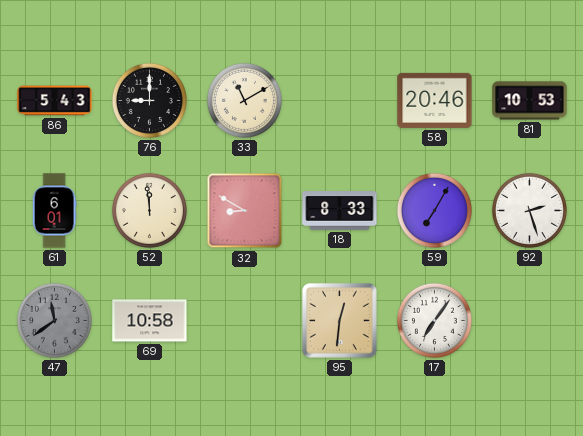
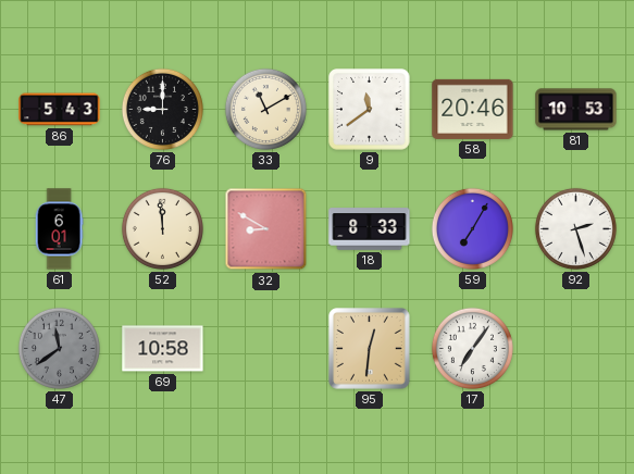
9: none -> 11:39 (370, 110)
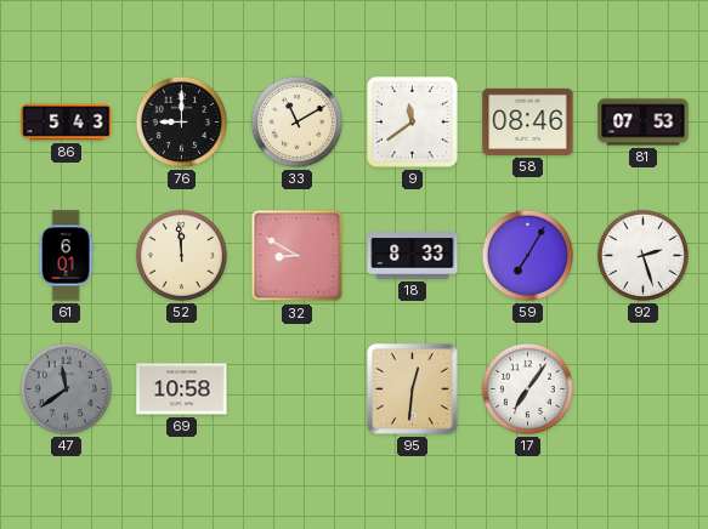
58: 20:46 -> 08:46 (528, 121)
81: 10:53 -> 07:53 (644, 123)
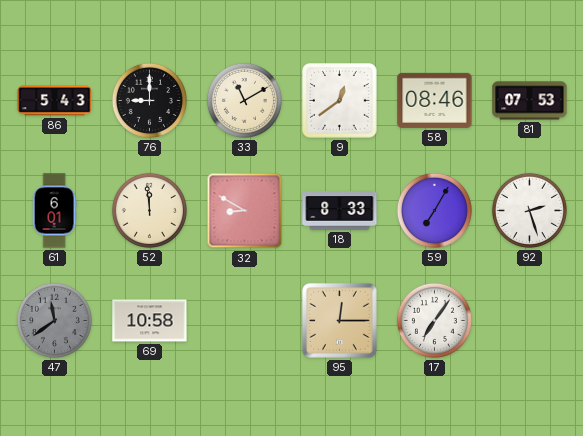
9: 11:39 -> 12:39 (340, 101)
95: 12:31 -> 12:15 (340, 321)
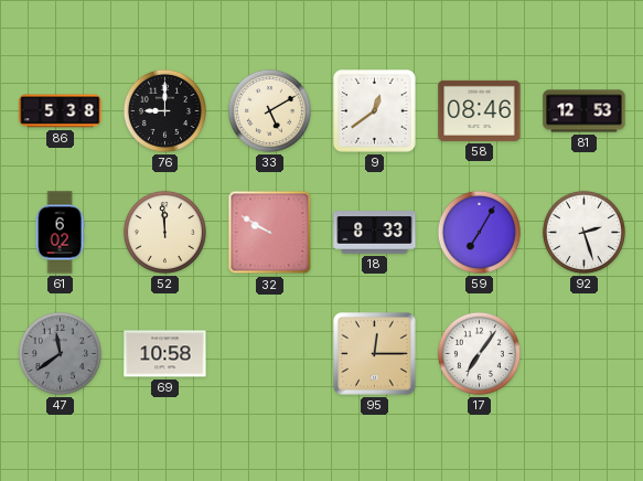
86: 5:43 -> 5:38 (61, 111)
33: 11:10 -> 5:10 (269, 110)
81: 07:53 -> 12:53 (585, 111)
61: 6:01 -> 6:02 (60, 233)
32: 8:50 -> 9:50 (270, 233)
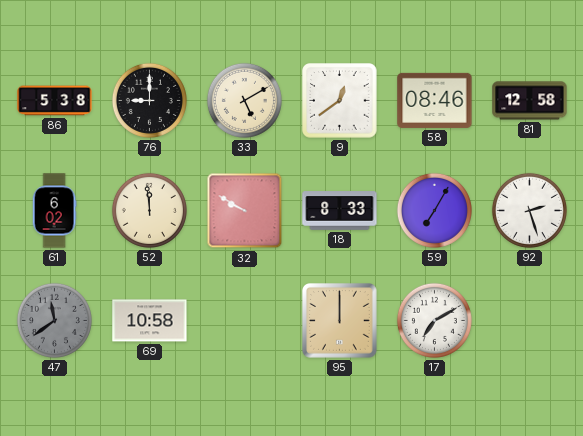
81: 12:53 -> 12:58 (530, 101)
95: 12:15 -> 12:00 (340, 321)
17: 7:06 -> 7:10 (434, 320)
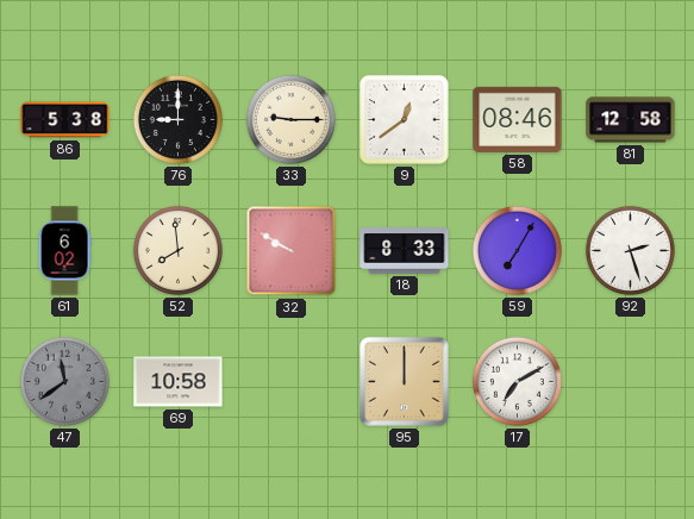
33: 5:10 -> 9:15 (290, 119)
52: 11:59 -> 7:59 (177, 250)
